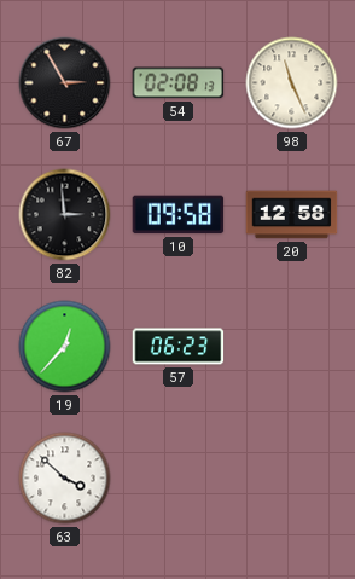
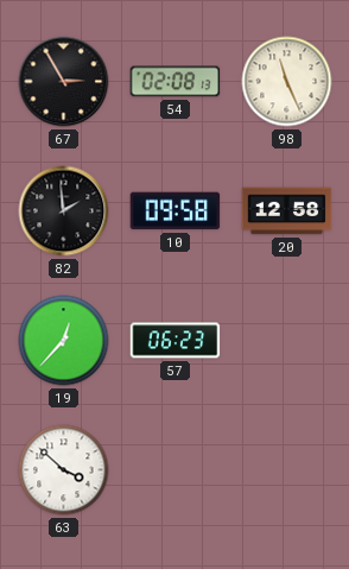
82: 2:59 -> 1:59 (64, 211)
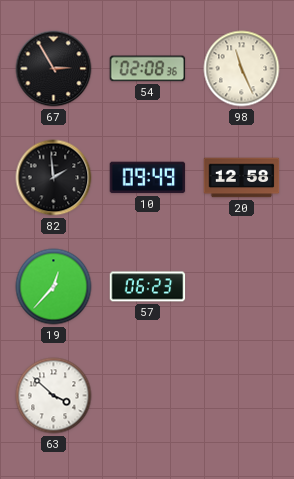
54: 02:08:13 -> 02:08:36 (148, 69)
10: 09:58 -> 09:49 (148, 178)
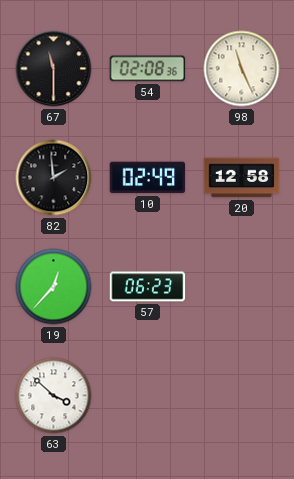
67: 2:55 -> 11:30 (54, 69)
10: 09:49 -> 02:49 (148, 178)
